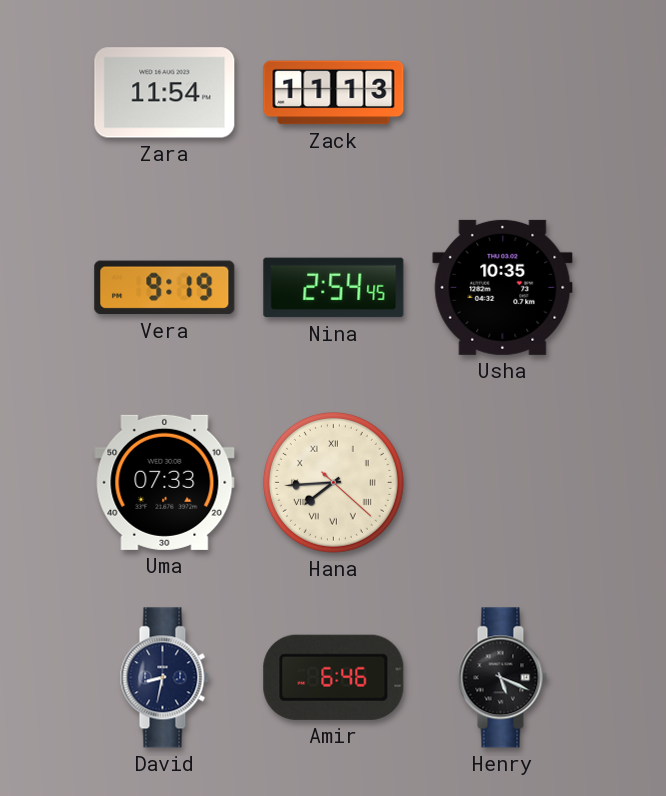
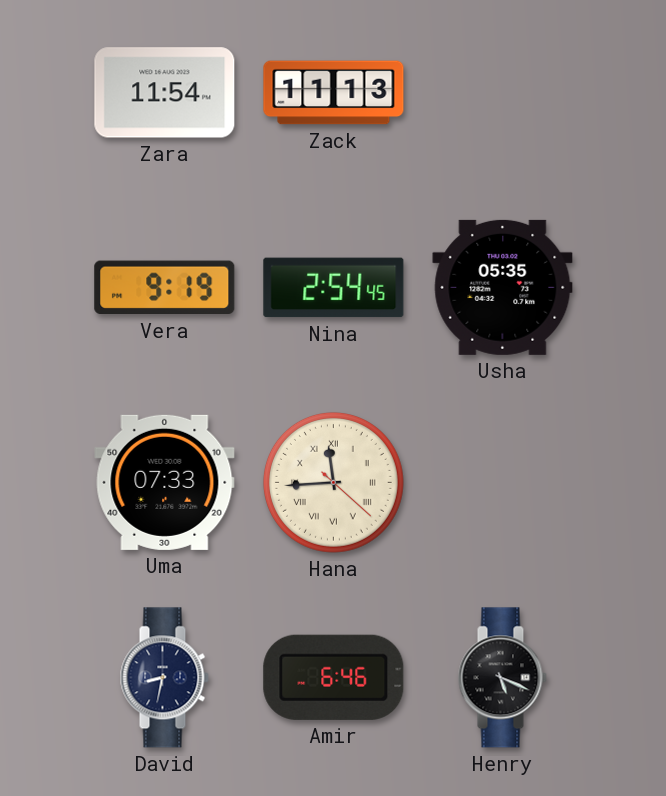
Usha: 10:35 -> 05:35 (503, 287)
Hana: 7:44 -> 11:44 (333, 482)
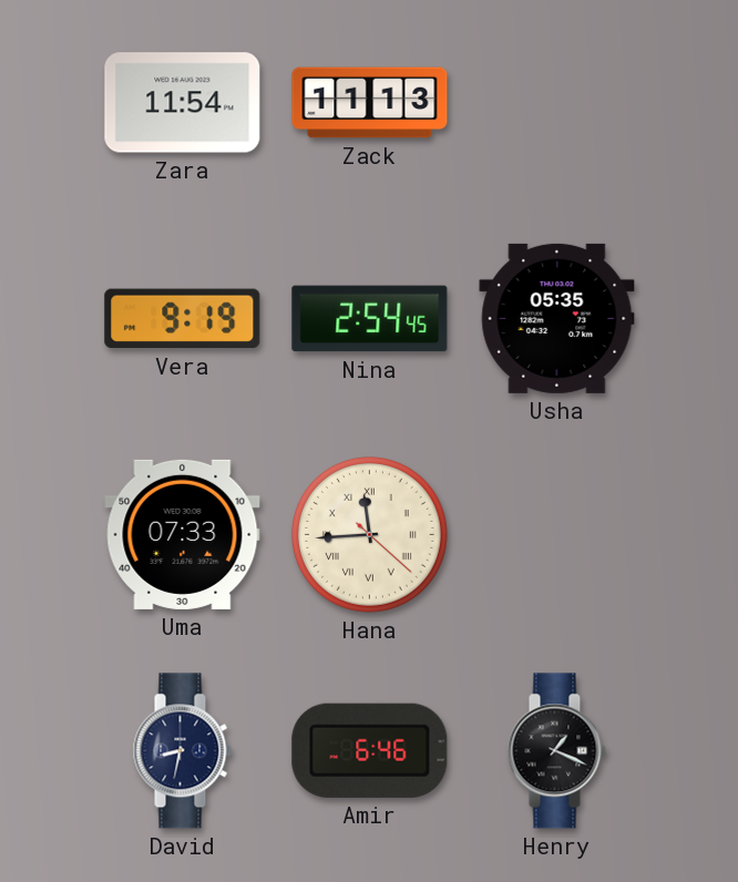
Henry: 5:19 -> 1:19 (556, 751)
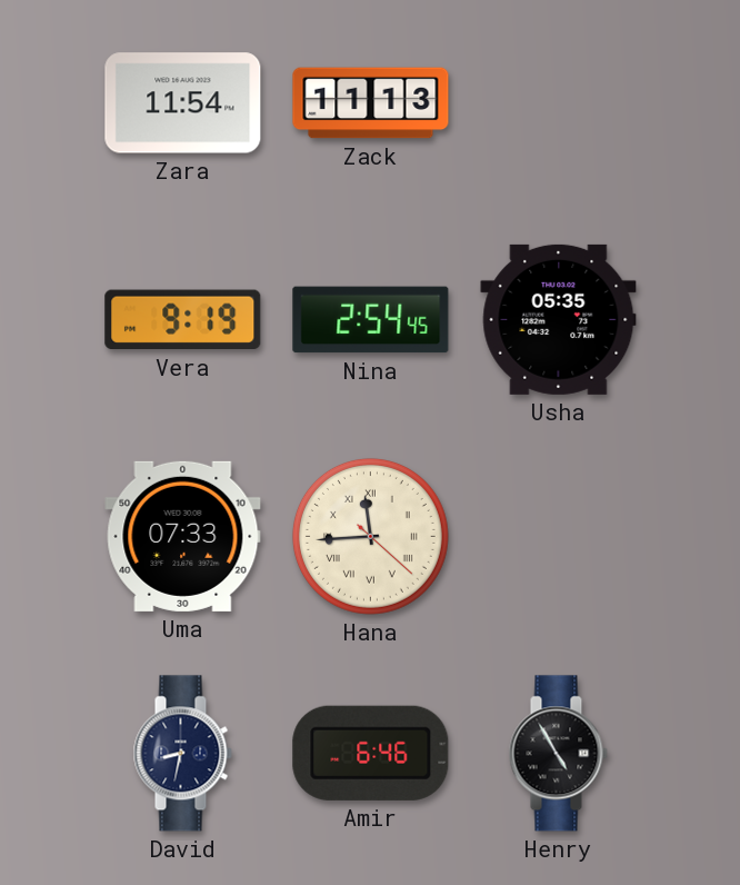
Henry: 1:19 -> 4:55 (558, 754)
